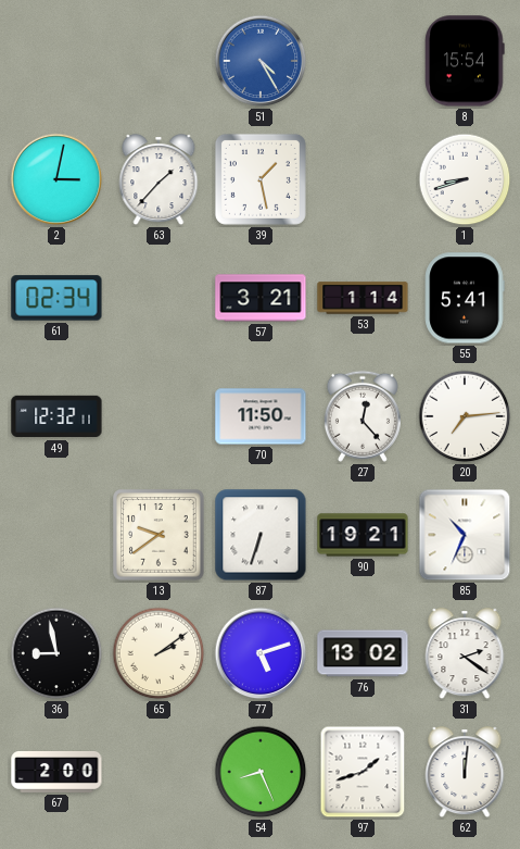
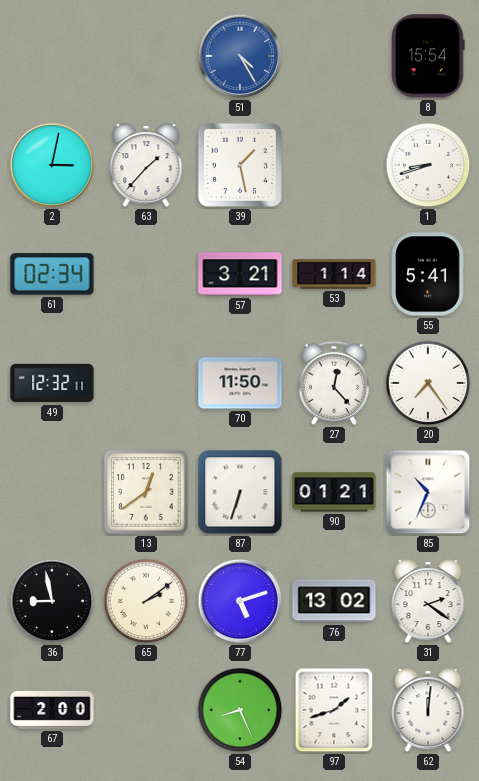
20: 7:14 -> 7:24 (428, 383)
13: 9:39 -> 12:39 (146, 492)
90: 19:21 -> 01:21 (334, 492)
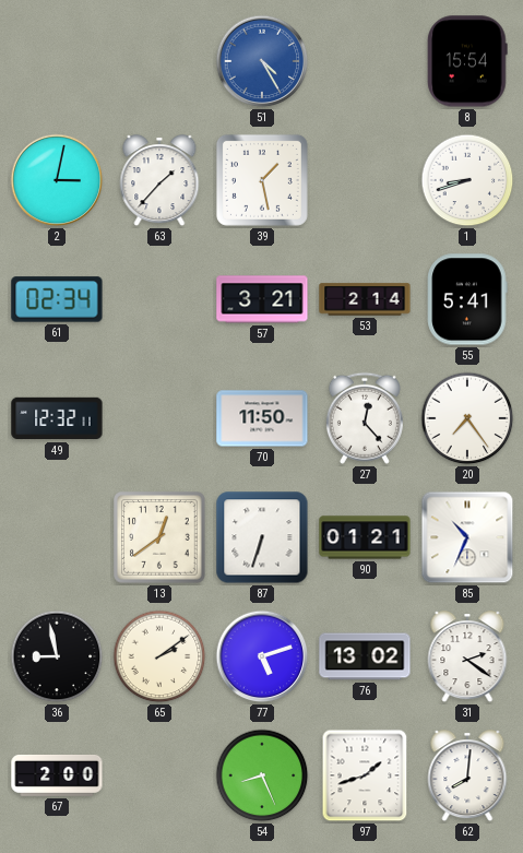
53: 1:14 -> 2:14 (365, 299)
62: 12:01 -> 8:01 (467, 777)
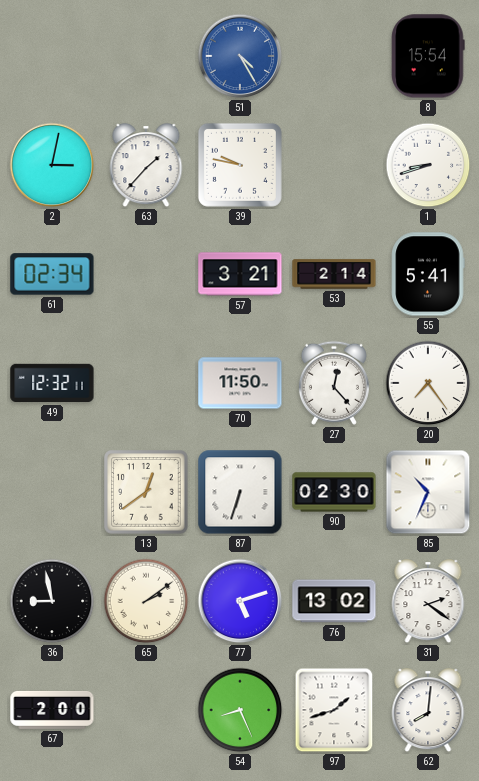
39: 1:28 -> 9:47 (240, 165)
90: 01:21 -> 02:30 (334, 492)
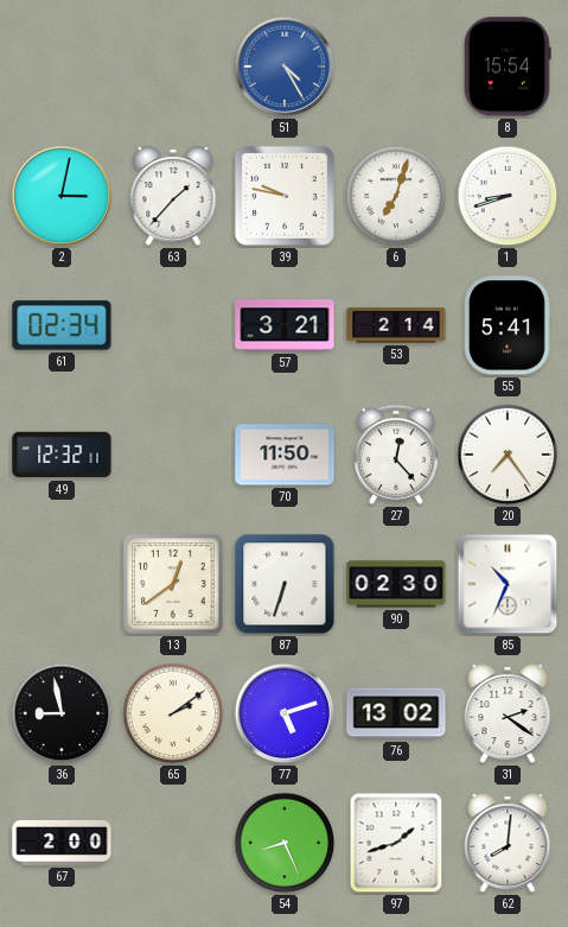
6: none -> 7:03 (396, 196)
